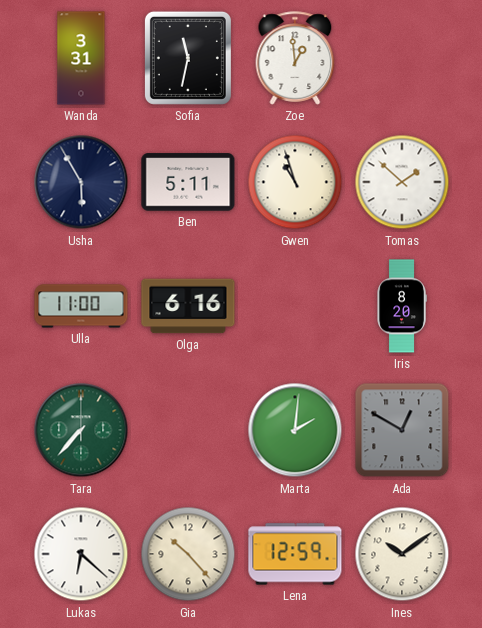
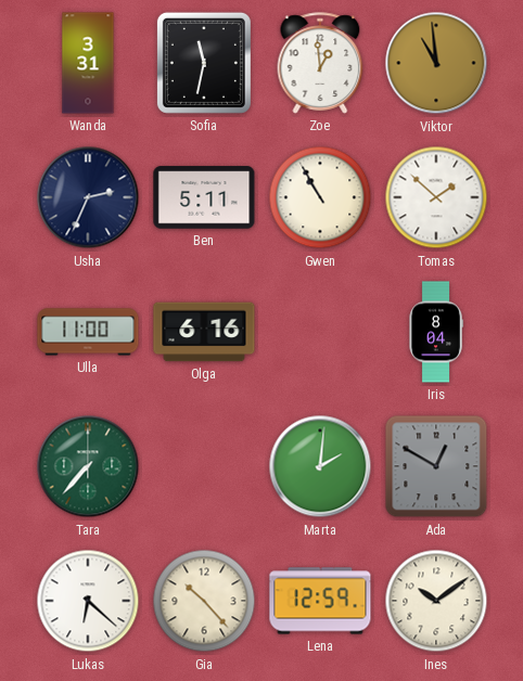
Viktor: none -> 10:59 (436, 63)
Usha: 5:55 -> 2:34 (88, 197)
Gwen: 10:57 -> 10:55 (320, 197)
Iris: 8:20 -> 8:04 (436, 332)
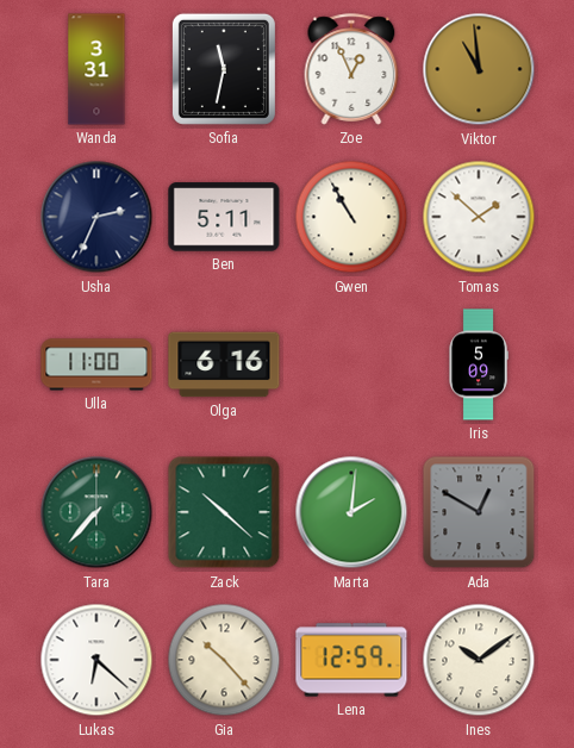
Zoe: 12:59 -> 12:56 (351, 69)
Iris: 8:04 -> 5:09 (479, 364)
Zack: none -> 10:22 (224, 512)
